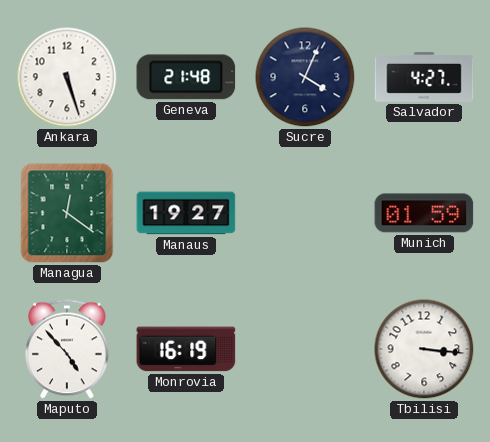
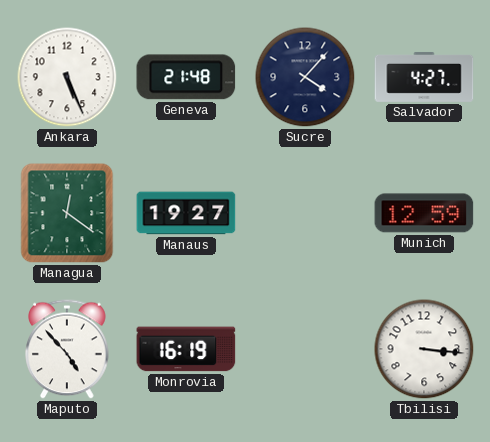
Ankara: 5:27 -> 5:26 (67, 77)
Sucre: 4:04 -> 4:07 (305, 77)
Munich: 01:59 -> 12:59 (424, 213)
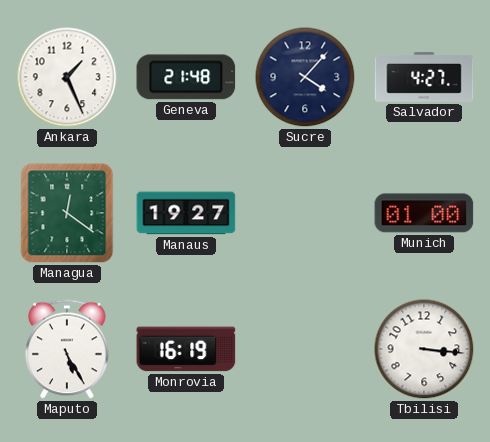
Ankara: 5:26 -> 1:26 (67, 77)
Munich: 12:59 -> 01:00 (424, 213)
Maputo: 4:53 -> 5:25 (67, 349)
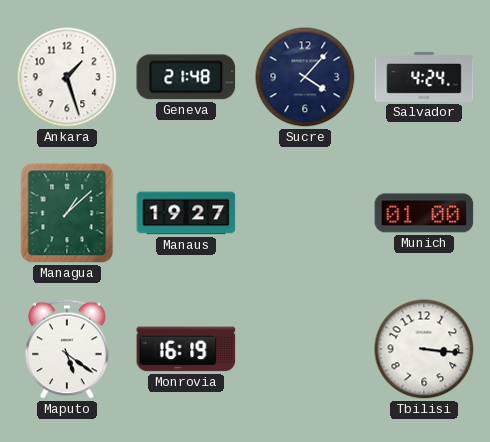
Ankara: 1:26 -> 1:27 (67, 77)
Salvador: 4:27 -> 4:24 (424, 77)
Managua: 12:21 -> 1:08 (67, 213)
Maputo: 5:25 -> 5:21 (67, 349)
